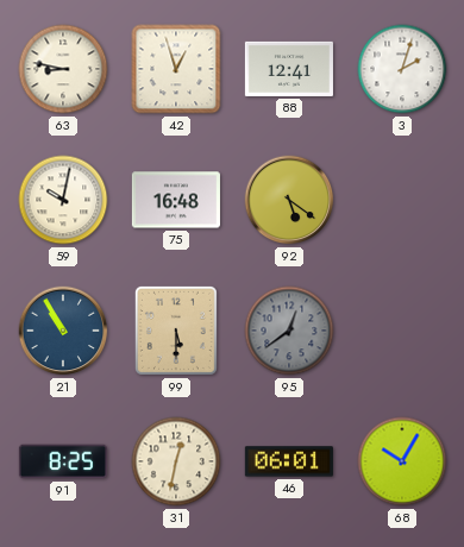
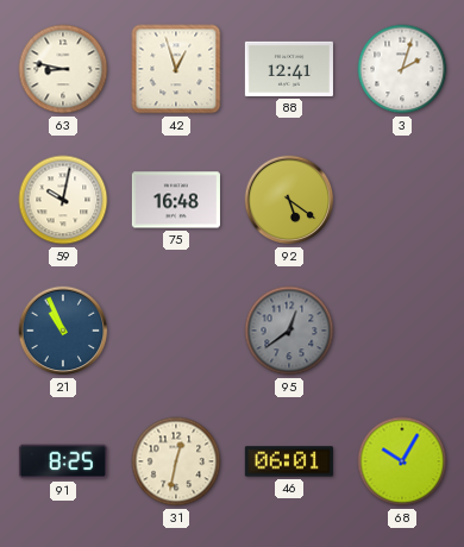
21: 10:55 -> 10:56 (63, 331)
99: 5:30 -> none (176, 331)
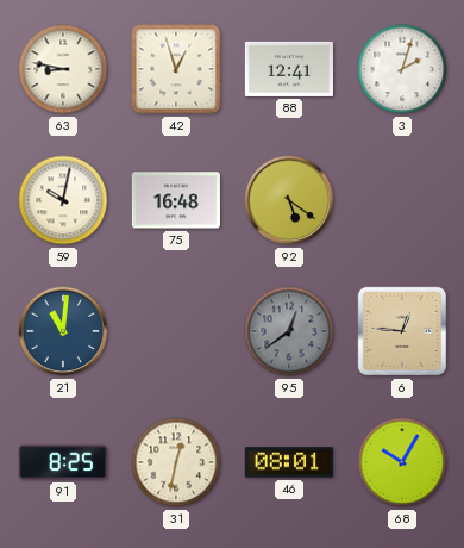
21: 10:56 -> 11:01 (63, 331)
6: none -> 12:46 (402, 331)
46: 06:01 -> 08:01 (289, 462)
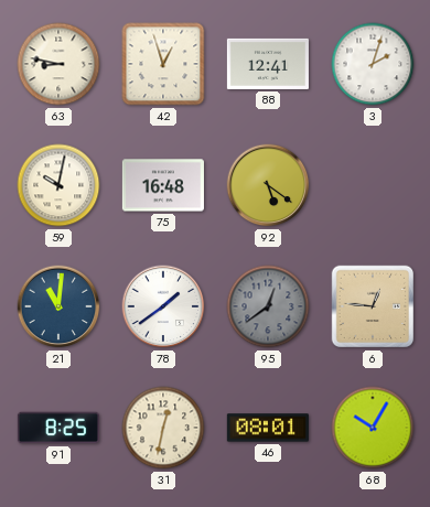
78: none -> 1:39 (163, 306)
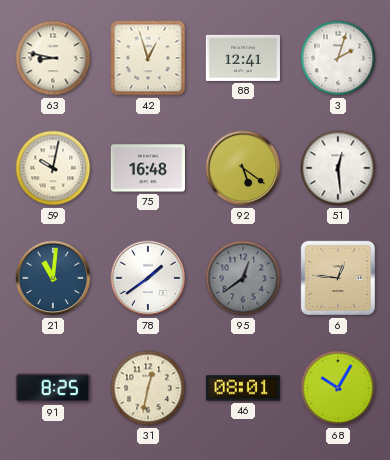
51: none -> 12:29 (338, 168)
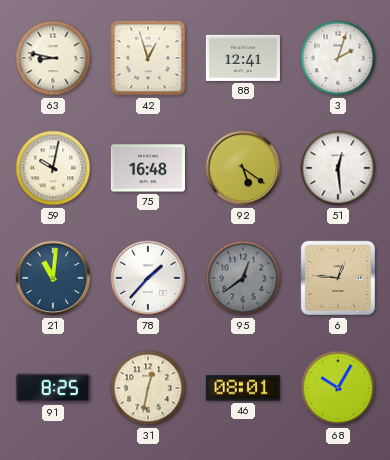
78: 1:39 -> 1:37 (148, 278)
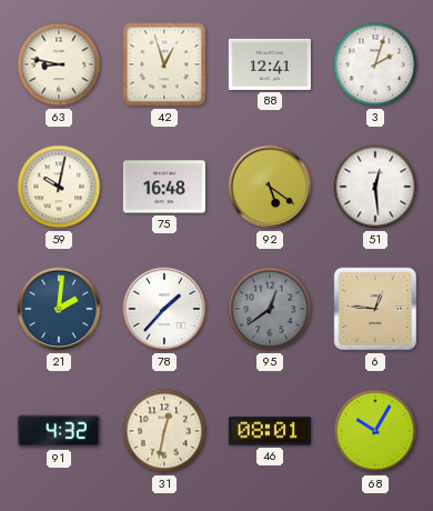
21: 11:01 -> 2:01 (59, 309)
91: 8:25 -> 4:32 (59, 431)
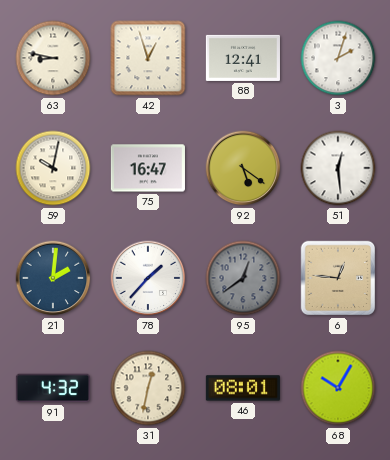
75: 16:48 -> 16:47 (148, 168)
